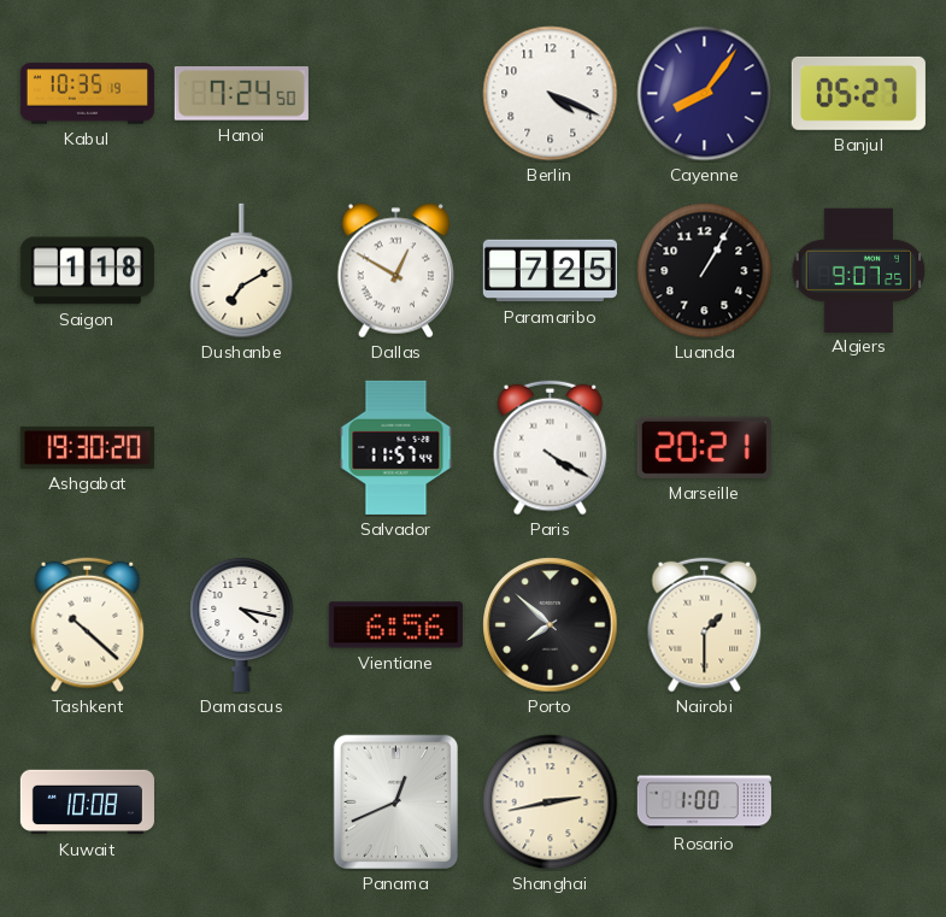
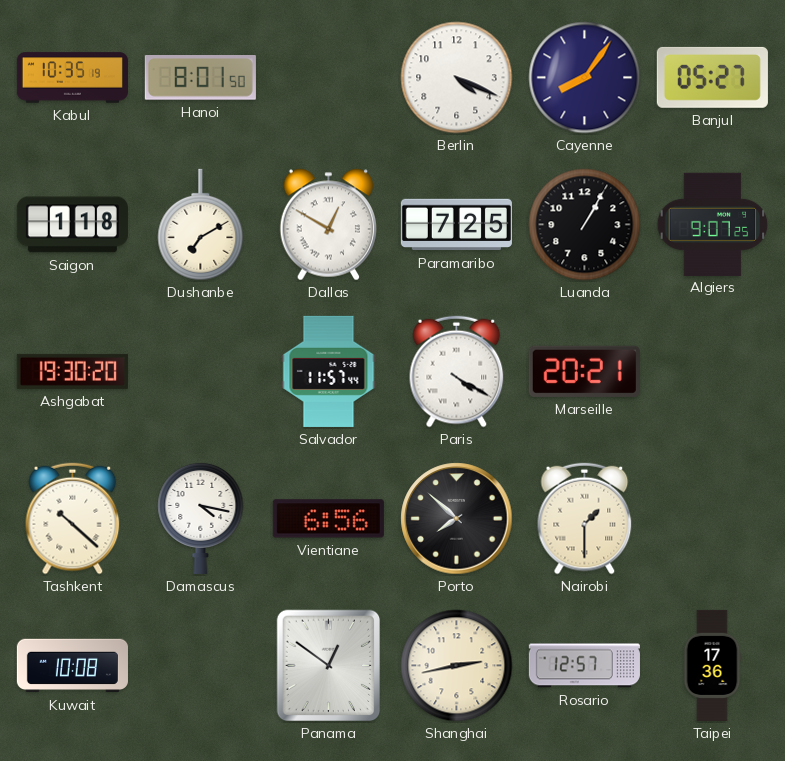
Hanoi: 7:24 -> 8:01 (200, 78)
Panama: 12:41 -> 12:51 (329, 666)
Rosario: 1:00 -> 12:57 (584, 666)
Taipei: none -> 17:36 (712, 665)
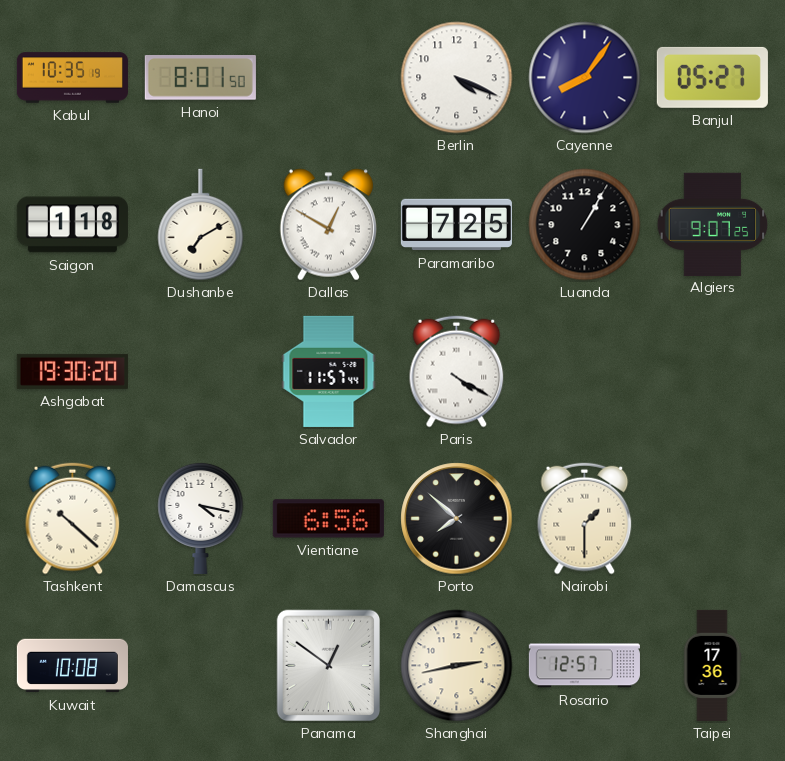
Marseille: 20:21 -> none (584, 371)
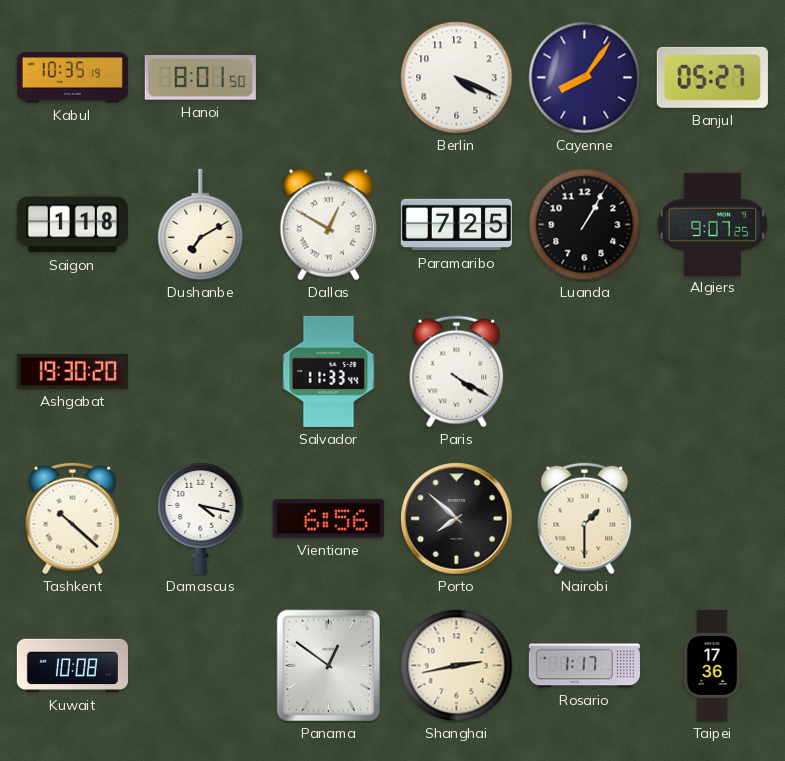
Salvador: 11:57 -> 11:33 (329, 371)
Rosario: 12:57 -> 1:17 (584, 666)
